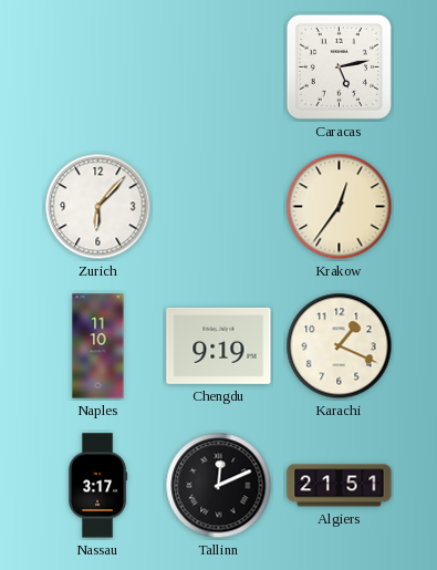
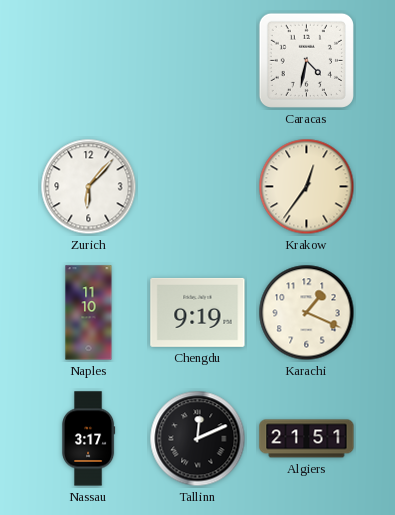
Caracas: 5:13 -> 4:32 (306, 60)
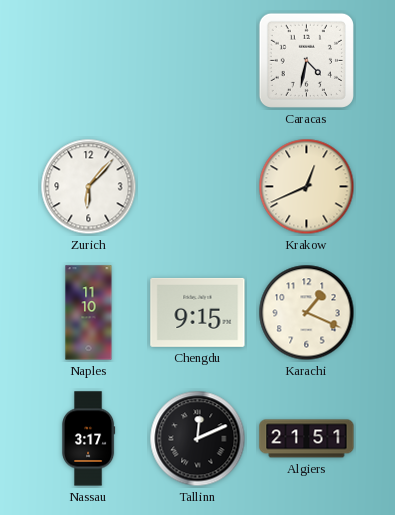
Krakow: 12:36 -> 12:41 (307, 187)
Chengdu: 9:19 -> 9:15 (198, 312)
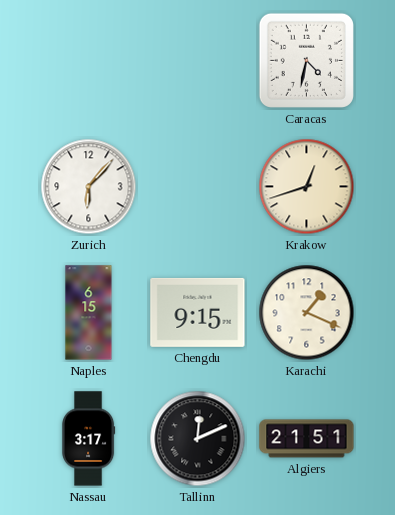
Krakow: 12:41 -> 12:42 (307, 187)
Naples: 11:10 -> 6:15 (89, 313)
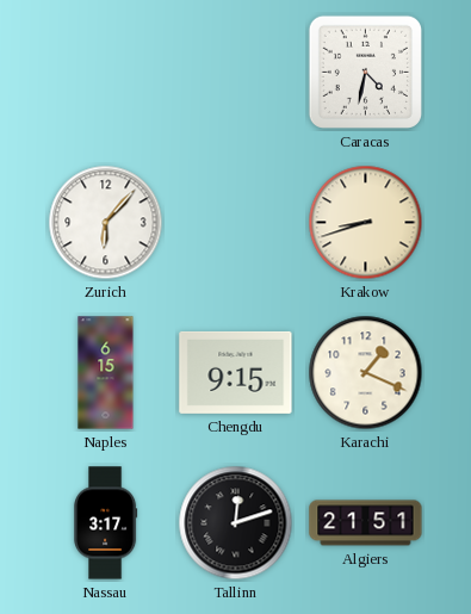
Krakow: 12:42 -> 8:42 (366, 223)
Tallinn: 12:11 -> 12:12 (236, 523)
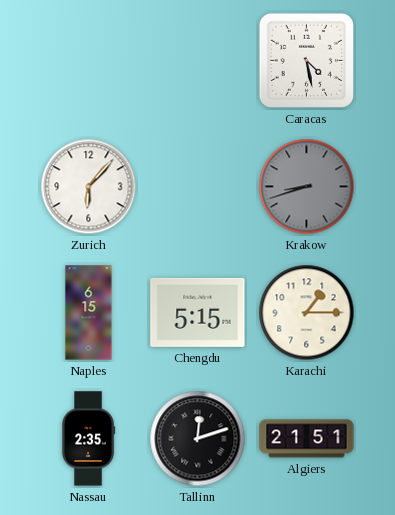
Caracas: 4:32 -> 4:28 (306, 60)
Krakow dial: cream -> grey (307, 187)
Chengdu: 9:15 -> 5:15 (198, 312)
Karachi: 1:19 -> 1:15 (307, 313)
Nassau: 3:17 -> 2:35 (88, 439)
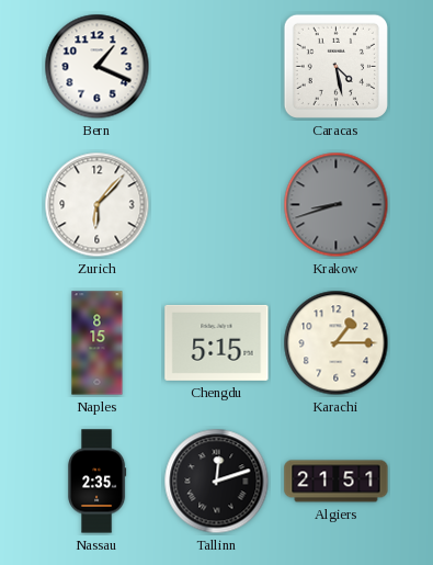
Bern: none -> 1:19 (98, 67)
Naples: 6:15 -> 8:15 (98, 343)
